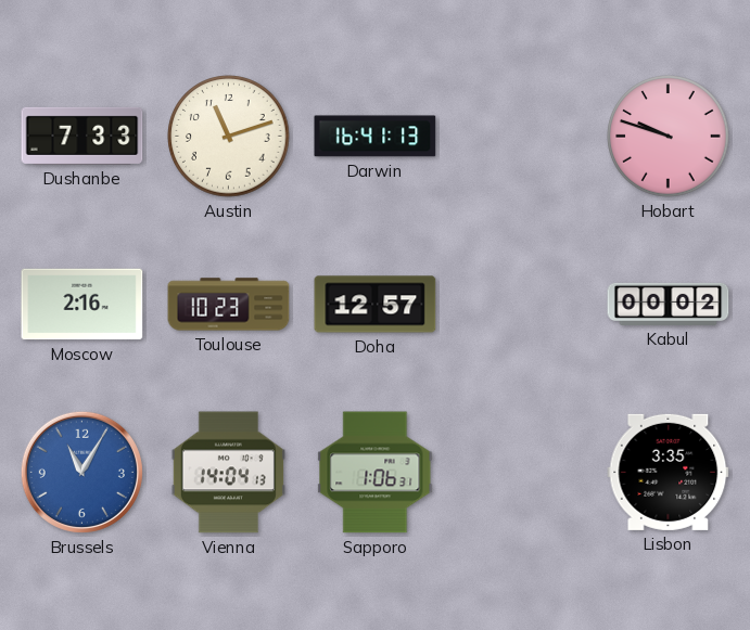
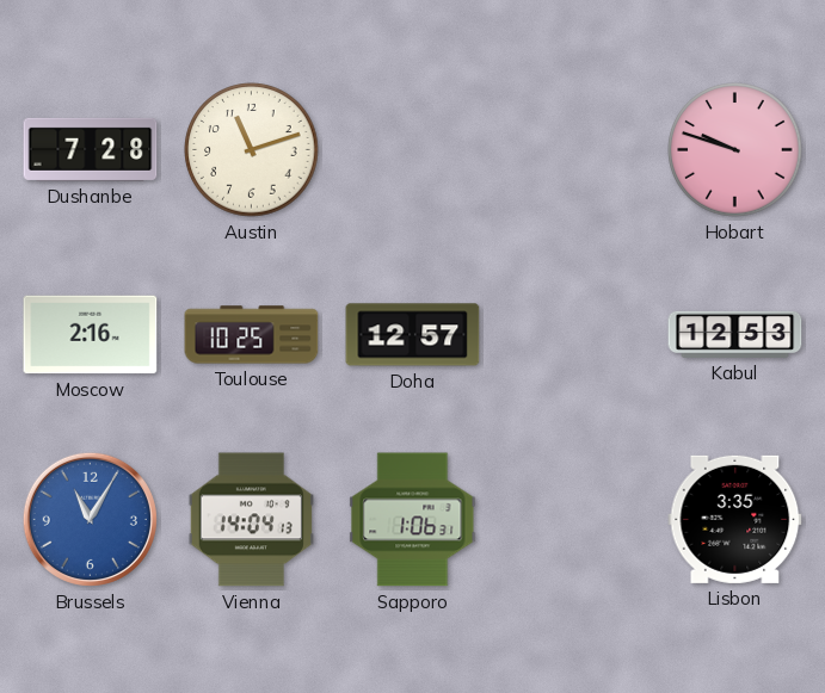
Dushanbe: 7:33 -> 7:28 (91, 149)
Darwin: 16:41 -> none (376, 137)
Toulouse: 10:23 -> 10:25 (252, 335)
Kabul: 00:02 -> 12:53 (735, 334)
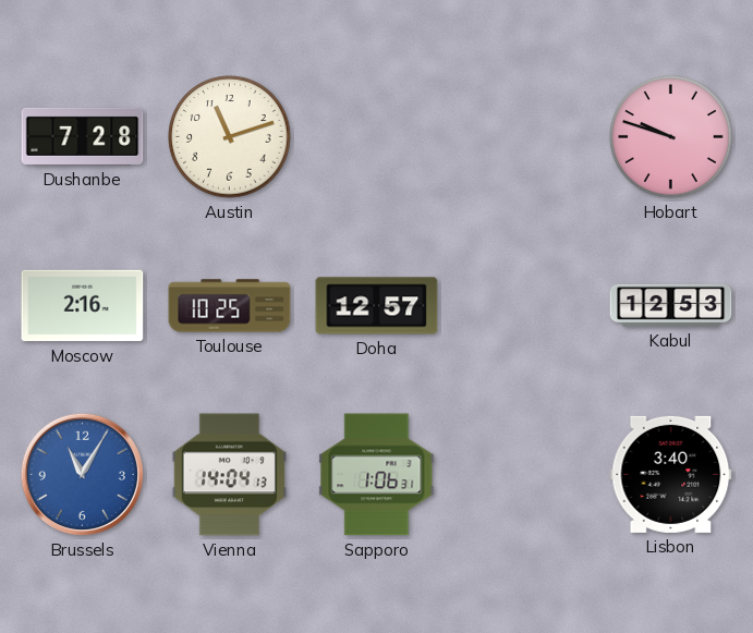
Lisbon: 3:35 -> 3:40 (671, 474)
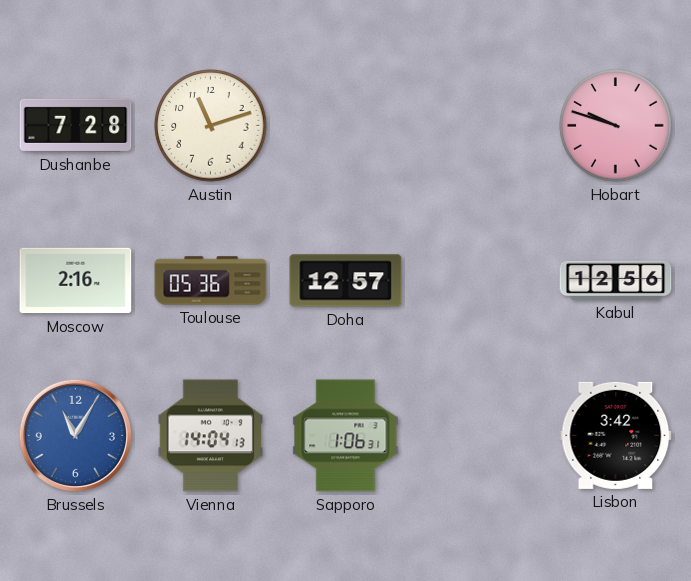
Toulouse: 10:25 -> 05:36 (211, 281)
Kabul: 12:53 -> 12:56 (616, 280)
Lisbon: 3:40 -> 3:42 (616, 435)
